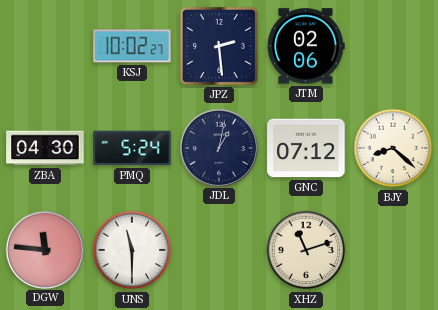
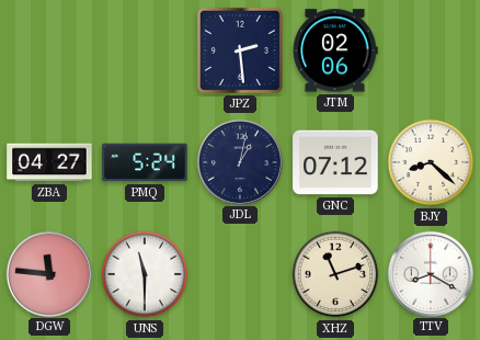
KSJ: 10:02 -> none (132, 46)
ZBA: 04:30 -> 04:27 (49, 162)
TTV: none -> 8:20 (430, 273)
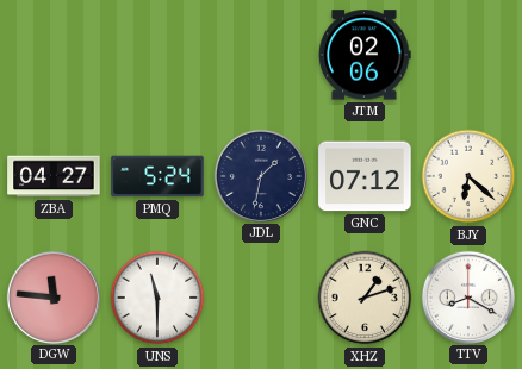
JPZ: 2:29 -> none (240, 50)
JDL: 1:02 -> 1:32 (260, 175)
BJY: 8:22 -> 6:22 (468, 176)
XHZ: 11:12 -> 1:12 (365, 298)
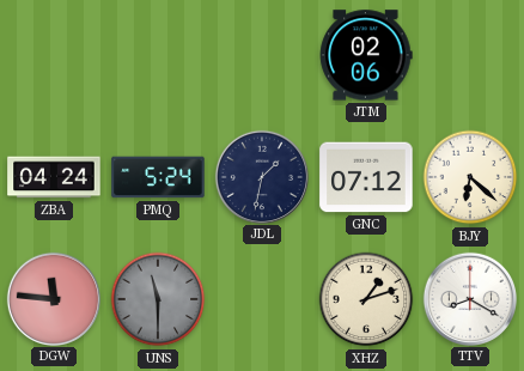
ZBA: 04:27 -> 04:24 (54, 177)
UNS dial: white -> grey (158, 299)
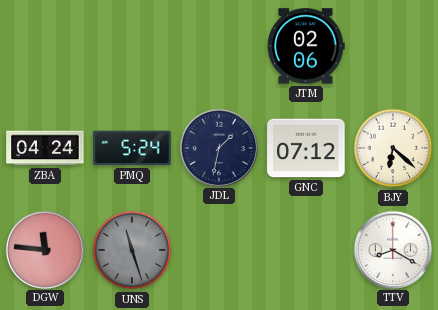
UNS: 11:30 -> 11:27 (132, 250)
XHZ: 1:12 -> none (366, 299)
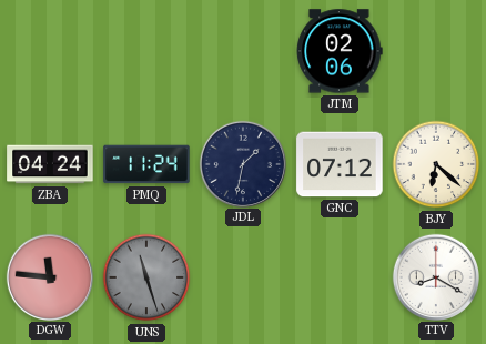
PMQ: 5:24 -> 11:24 (146, 164)
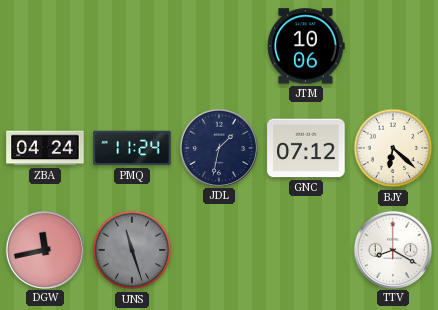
JTM: 02:06 -> 10:06 (306, 46)
DGW: 11:46 -> 11:43 (44, 249)
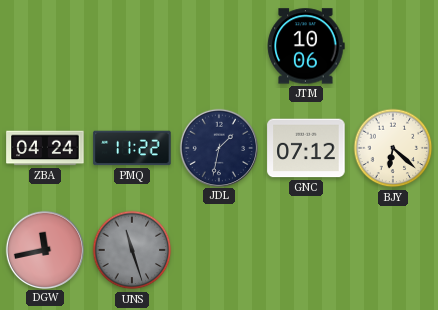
PMQ: 11:24 -> 11:22 (132, 148)
TTV: 8:20 -> none (392, 249)
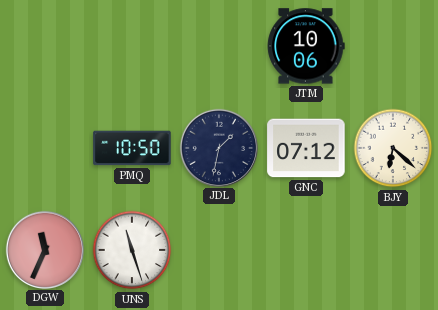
ZBA: 04:24 -> none (45, 148)
PMQ: 11:22 -> 10:50 (132, 148)
DGW: 11:43 -> 11:34 (44, 249)
UNS dial: grey -> white (132, 250)
